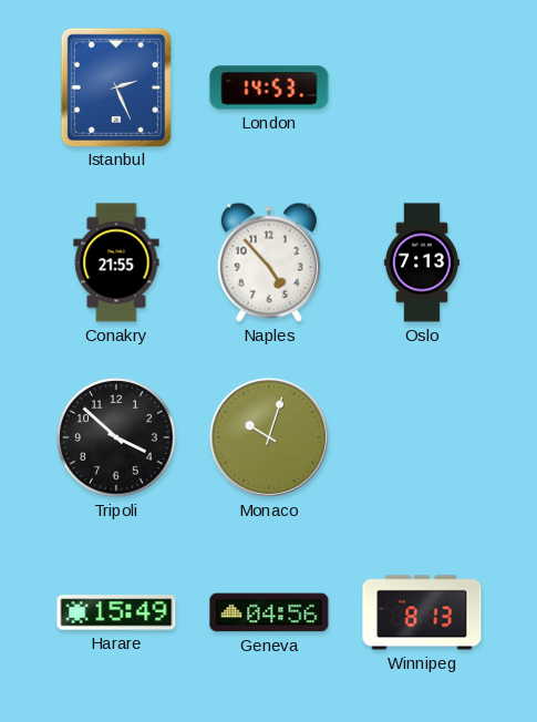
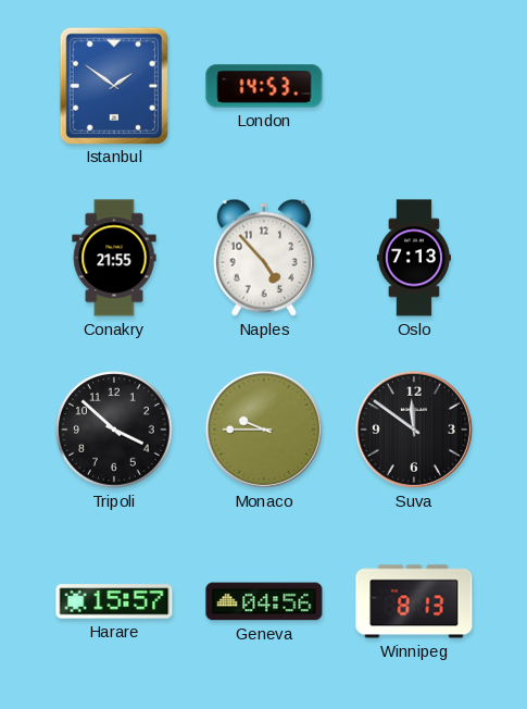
Istanbul: 2:26 -> 1:51 (114, 85)
Monaco: 10:03 -> 9:45 (264, 430)
Suva: none -> 11:51 (414, 430)
Harare: 15:49 -> 15:57 (114, 601)
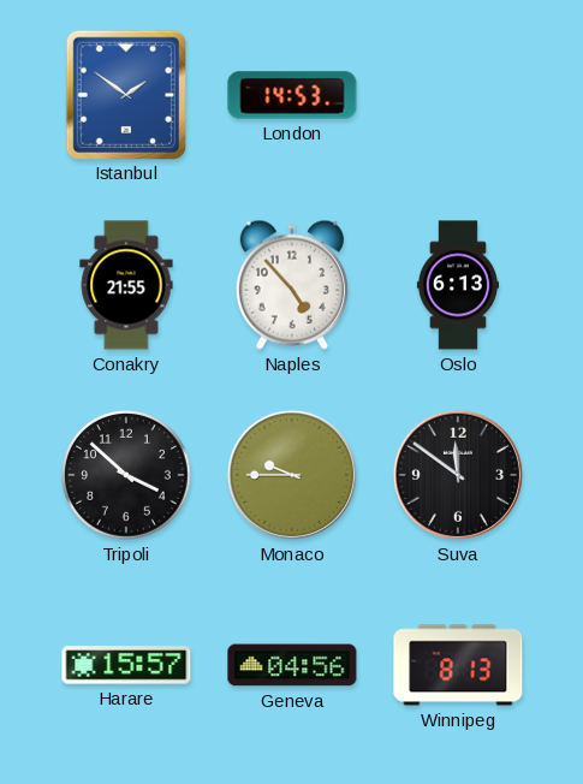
Oslo: 7:13 -> 6:13 (458, 285)
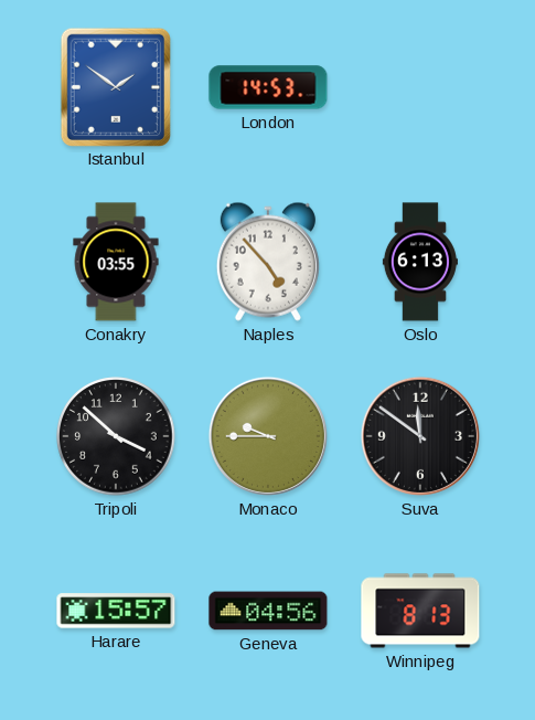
Conakry: 21:55 -> 03:55 (116, 262)
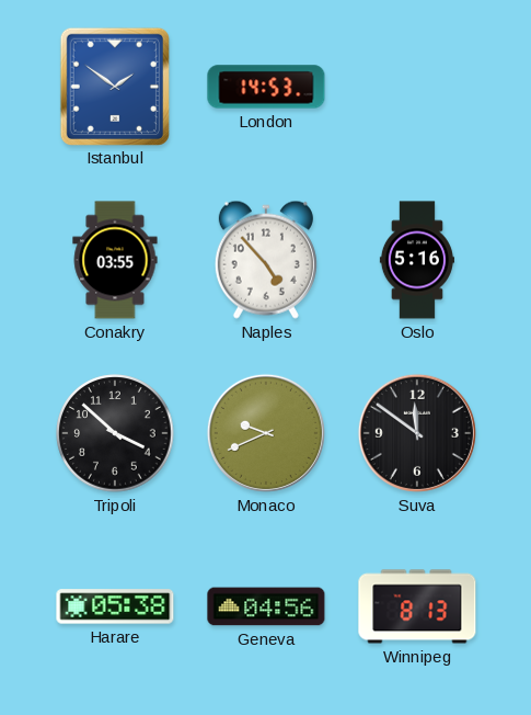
Oslo: 6:13 -> 5:16 (417, 260)
Monaco: 9:45 -> 9:41 (266, 433)
Harare: 15:57 -> 05:38 (115, 606)
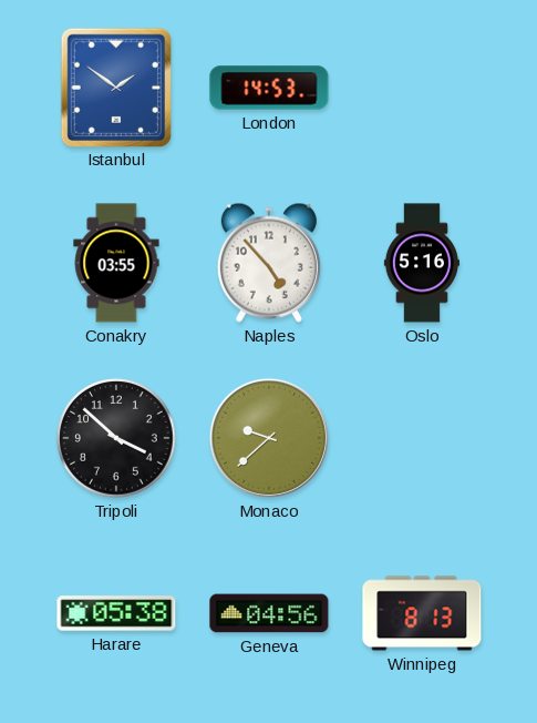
Monaco: 9:41 -> 9:38 (269, 438)
Suva: 11:51 -> none (417, 433)
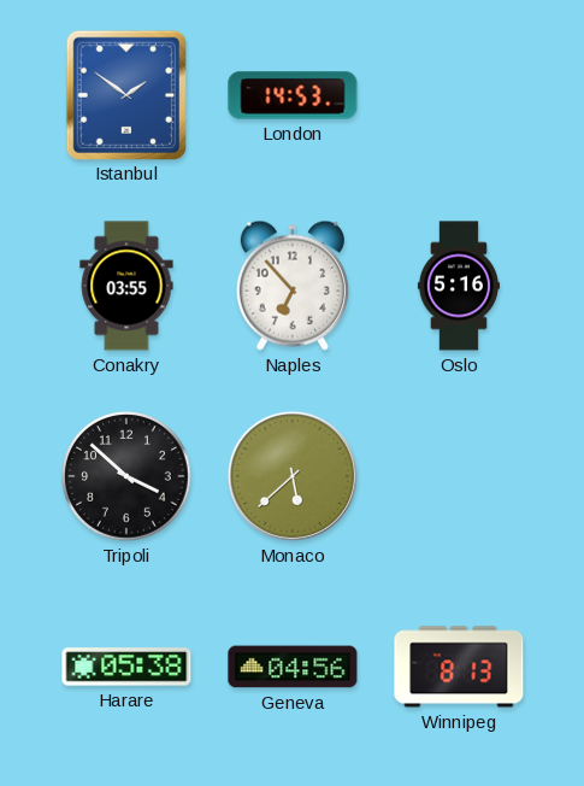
Naples: 4:53 -> 6:53 (293, 286)
Monaco: 9:38 -> 5:38 (293, 476)
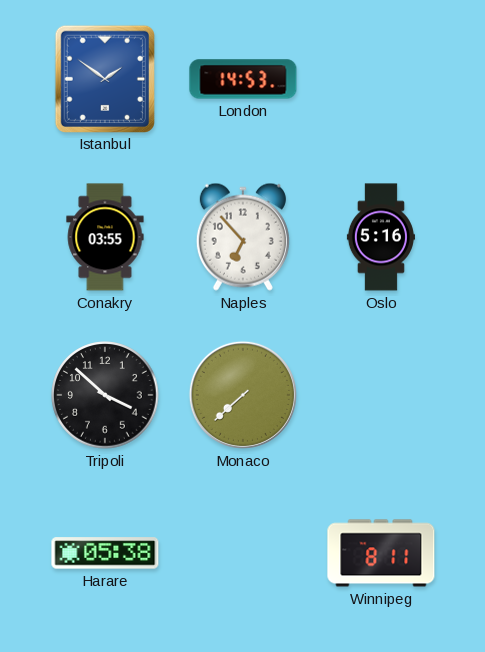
Monaco: 5:38 -> 7:38 (243, 395)
Geneva: 04:56 -> none (293, 667)
Winnipeg: 8:13 -> 8:11 (381, 553)
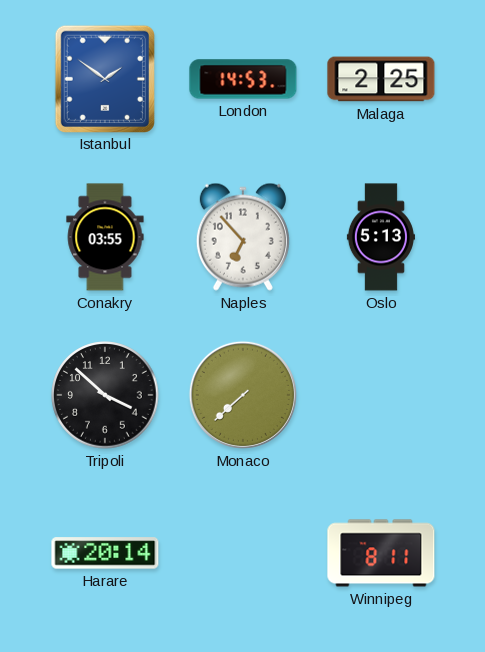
Malaga: none -> 2:25 (381, 79)
Oslo: 5:16 -> 5:13 (381, 237)
Harare: 05:38 -> 20:14 (105, 553)
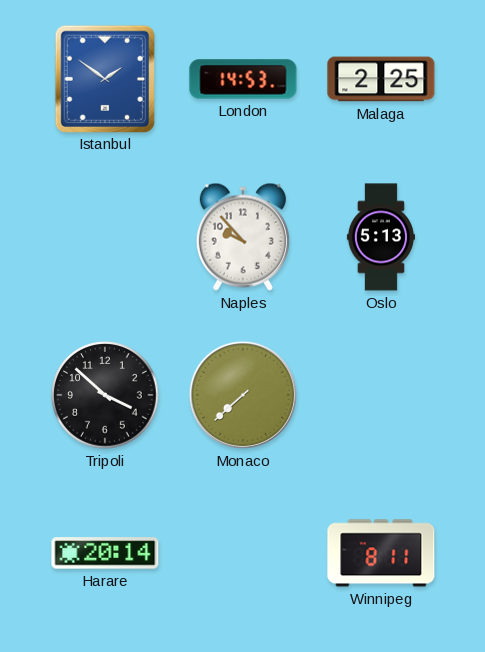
Conakry: 03:55 -> none (105, 237)
Naples: 6:53 -> 9:53 (243, 237)
